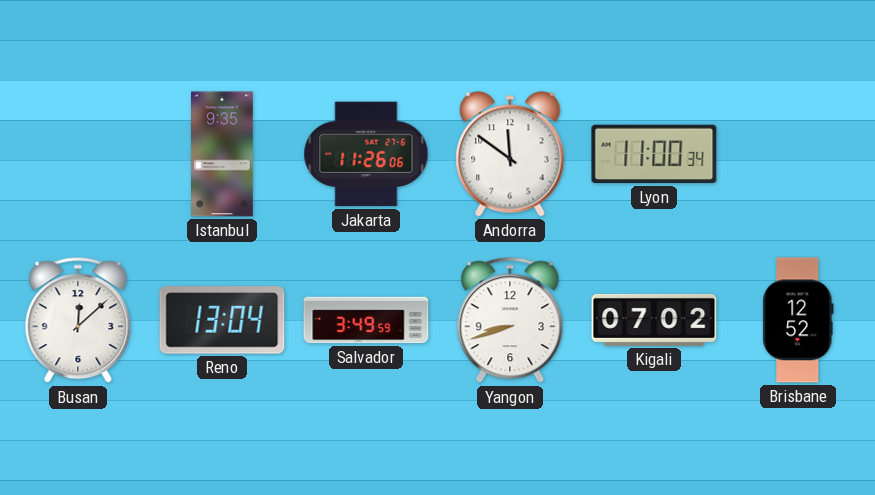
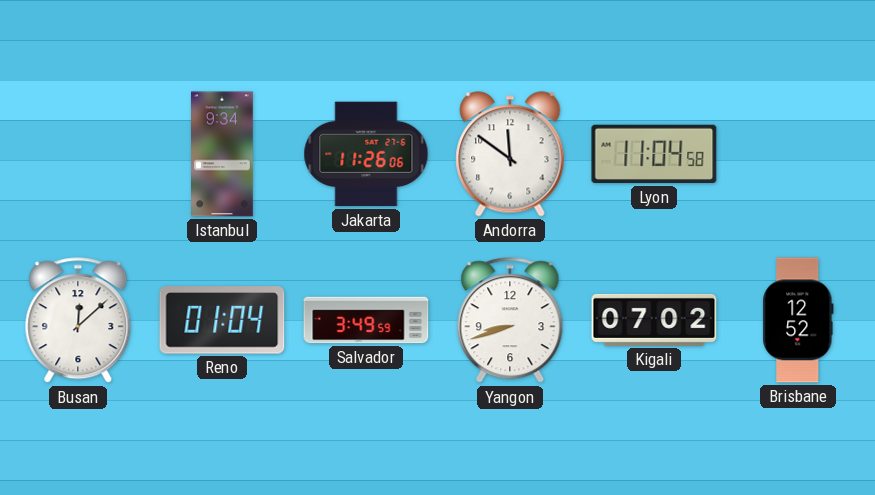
Istanbul: 9:35 -> 9:34 (223, 154)
Lyon: 11:00 -> 11:04 (654, 154)
Reno: 13:04 -> 01:04 (222, 320)
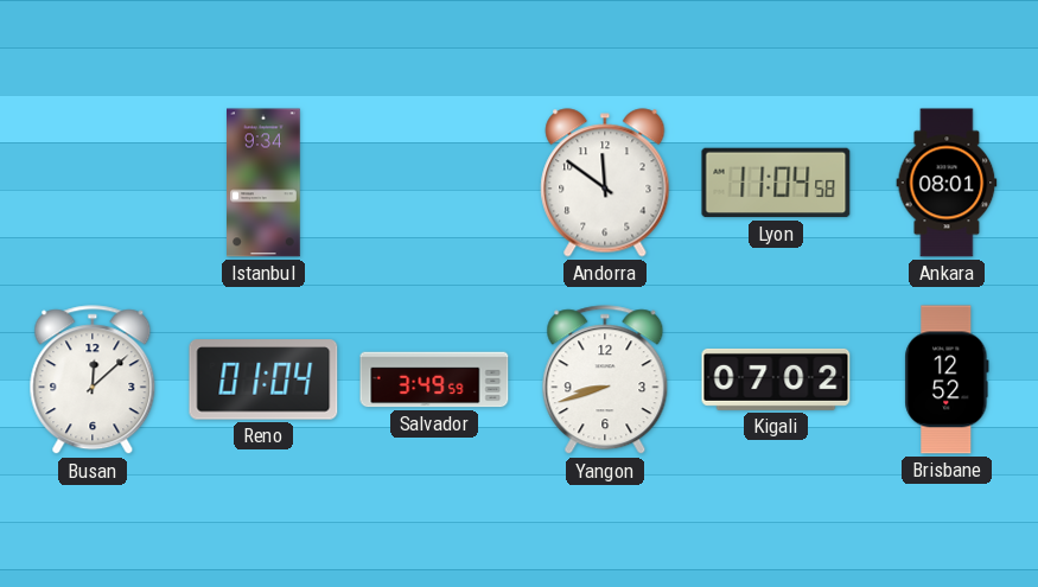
Jakarta: 11:26 -> none (366, 154)
Ankara: none -> 08:01 (947, 183)
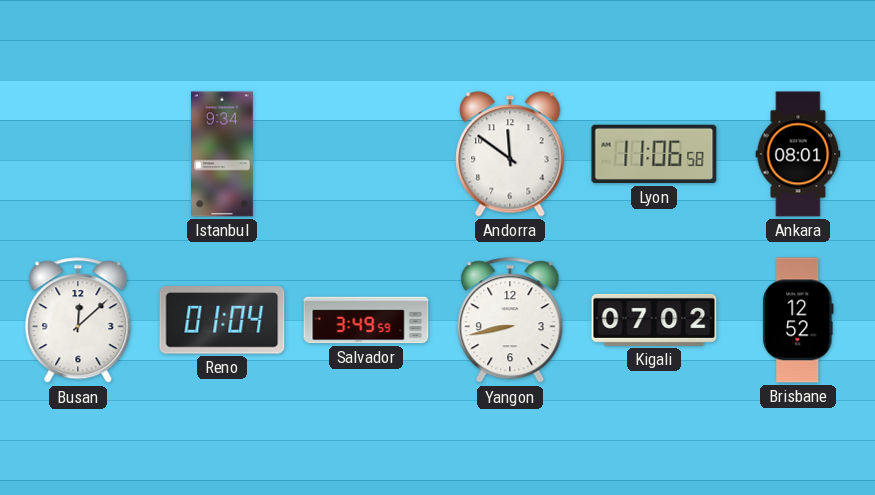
Lyon: 11:04 -> 11:06 (654, 154)
Yangon: 8:42 -> 8:43 (510, 321)
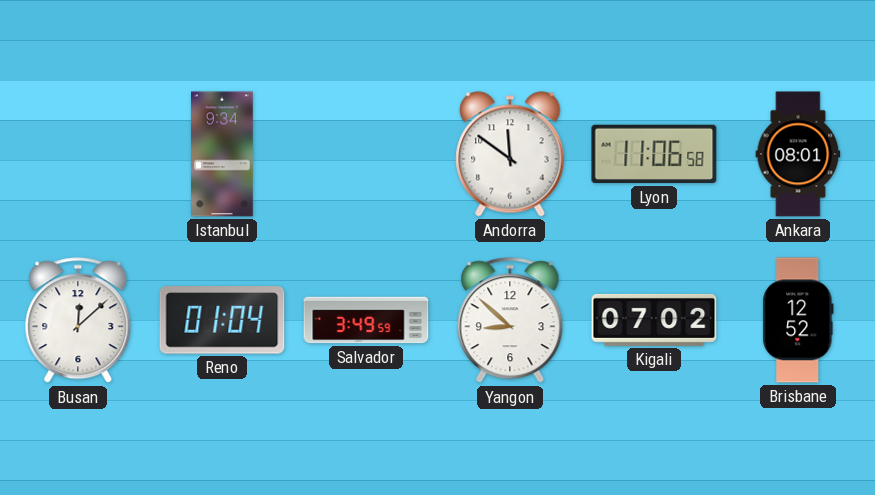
Yangon: 8:43 -> 8:52 (510, 321)
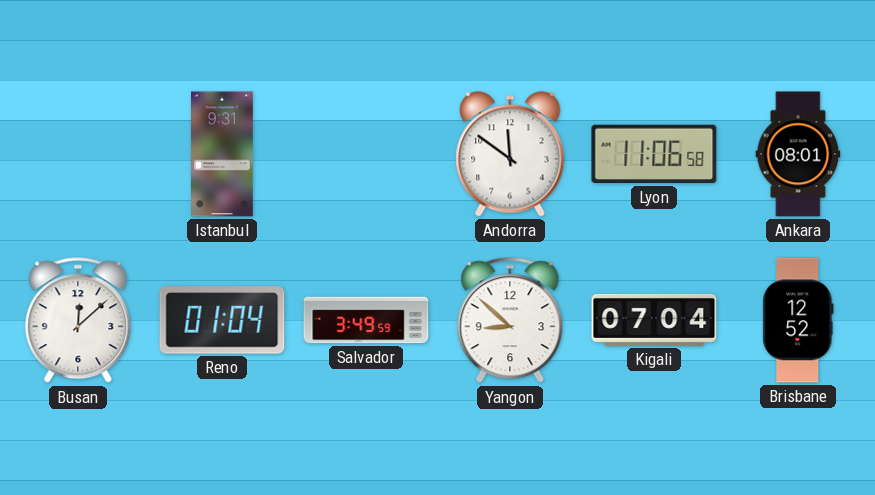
Istanbul: 9:34 -> 9:31 (223, 154)
Kigali: 07:02 -> 07:04 (654, 320)
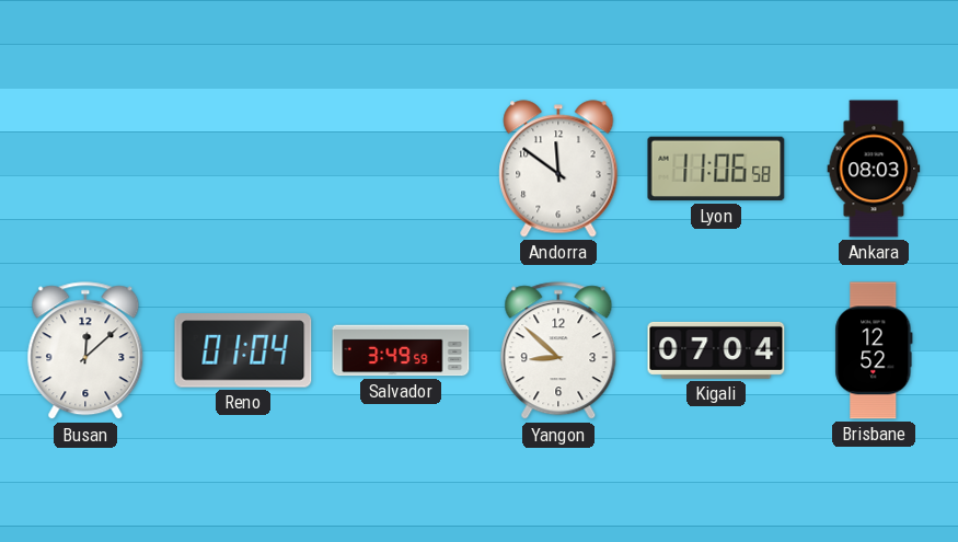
Istanbul: 9:31 -> none (223, 154)
Ankara: 08:01 -> 08:03 (874, 169)
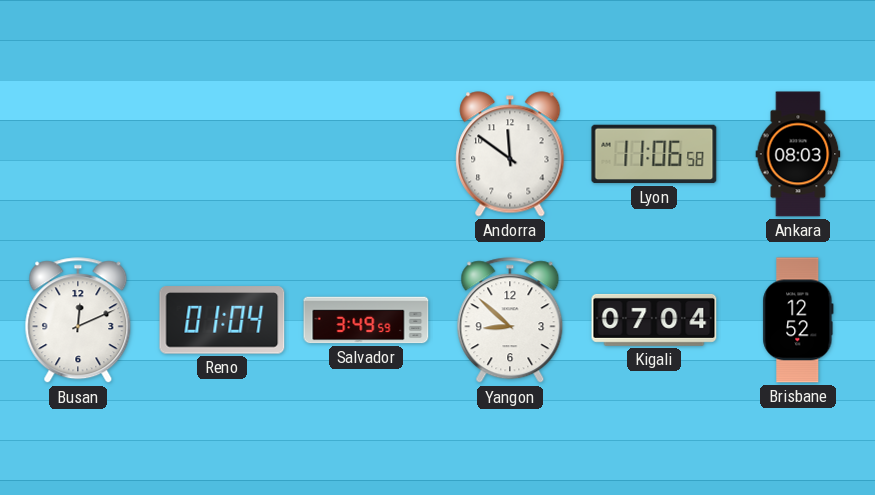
Busan: 12:08 -> 12:11 (78, 321)
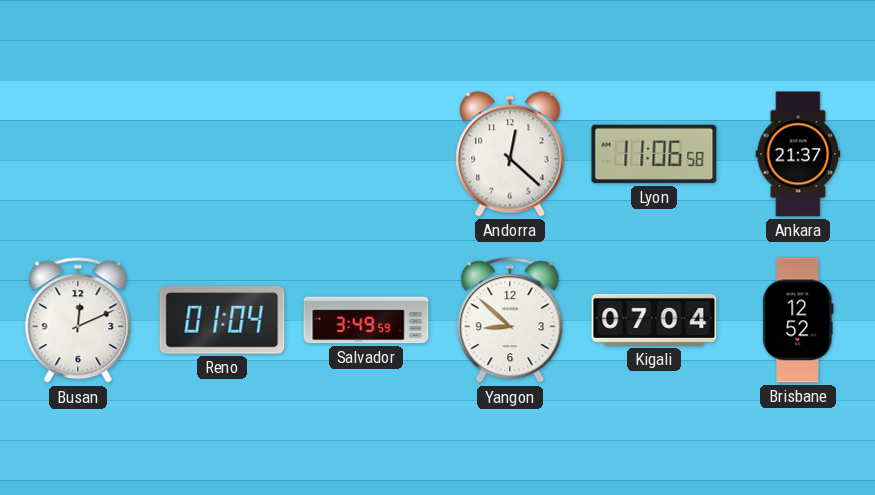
Andorra: 11:51 -> 12:22 (510, 154)
Ankara: 08:03 -> 21:37 (798, 154)
